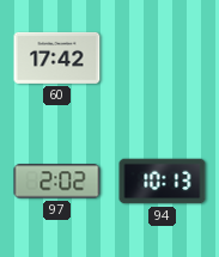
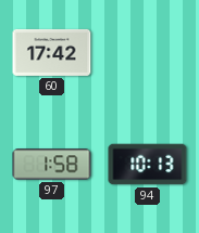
97: 2:02 -> 1:58 (52, 165)
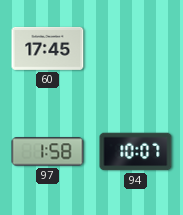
60: 17:42 -> 17:45 (48, 48)
94: 10:13 -> 10:07 (136, 152)
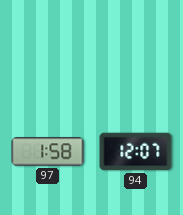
60: 17:45 -> none (48, 48)
94: 10:07 -> 12:07 (136, 152)
